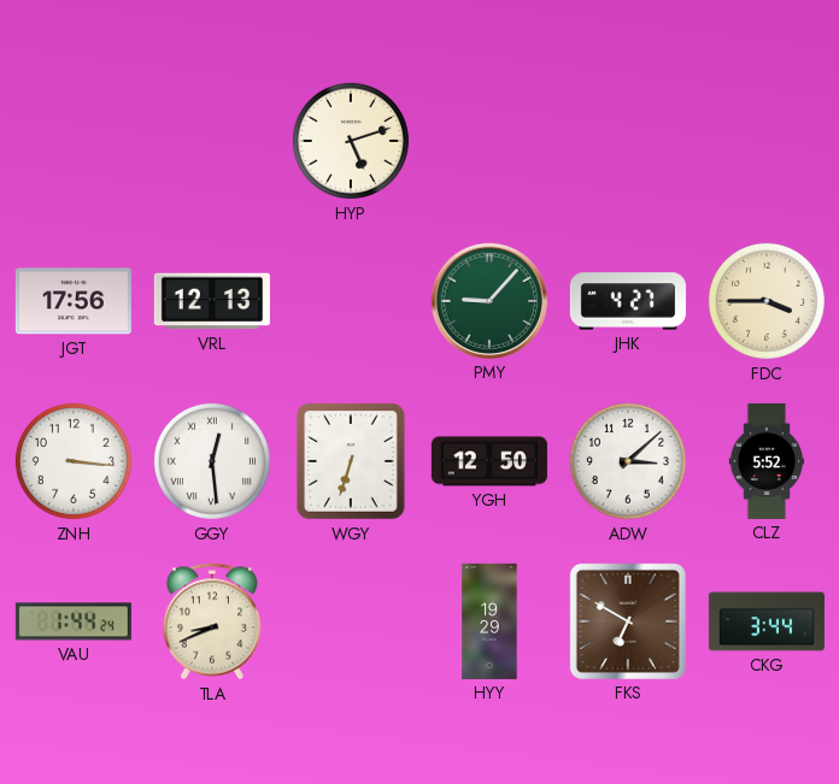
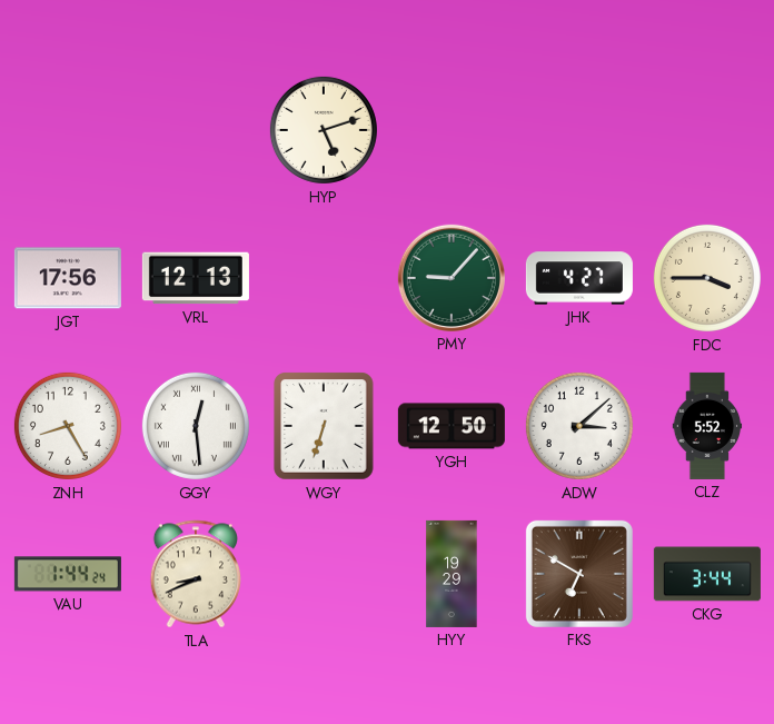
ZNH: 3:16 -> 8:25 (68, 426)
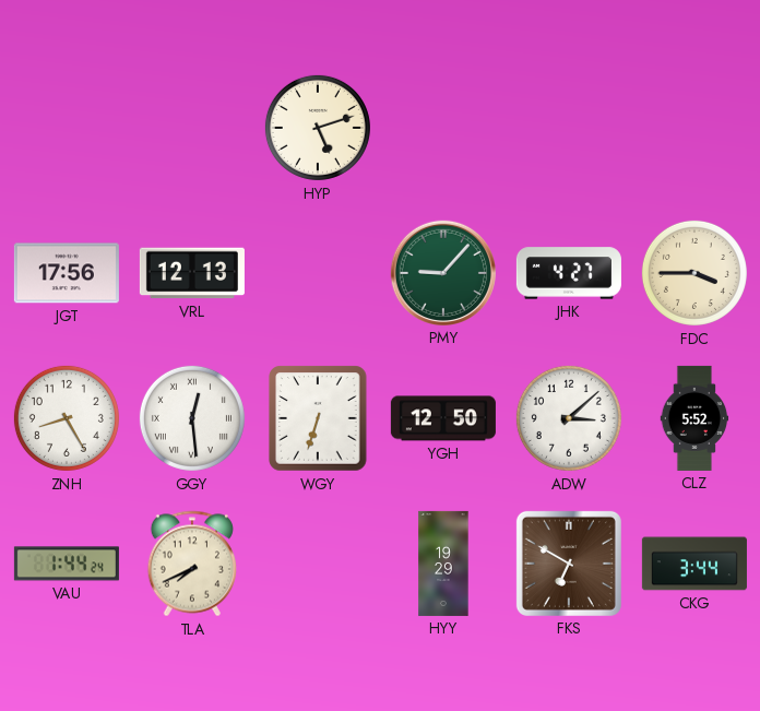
TLA: 8:41 -> 7:41 (191, 564)
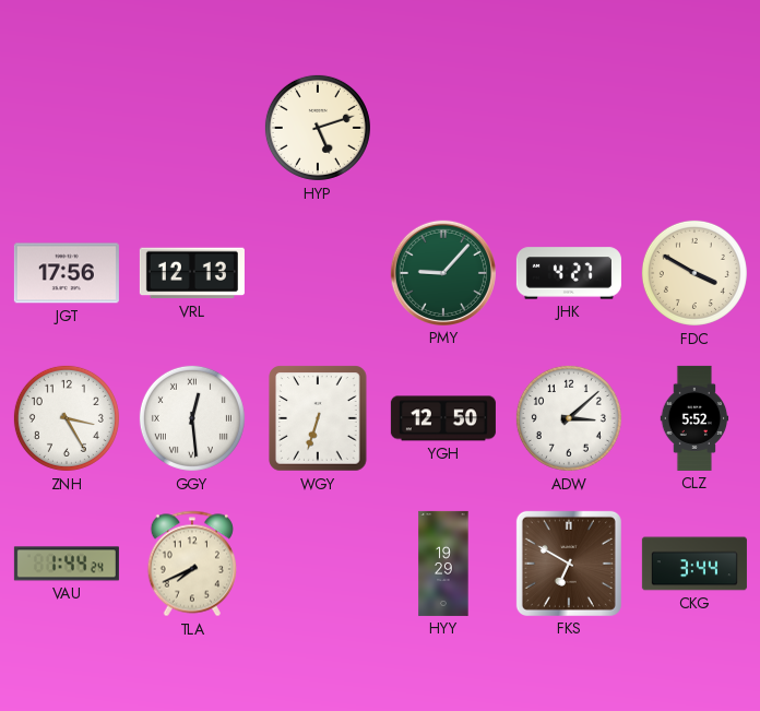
FDC: 3:45 -> 3:50 (694, 273)
ZNH: 8:25 -> 3:25 (67, 418)
